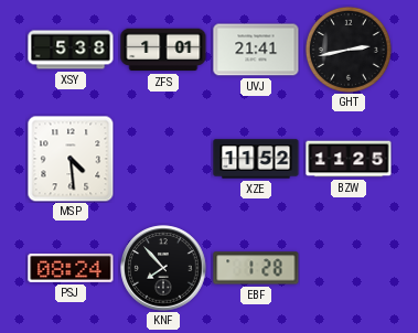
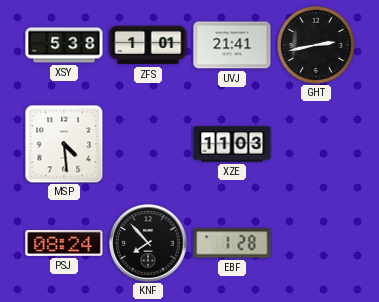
XZE: 11:52 -> 11:03 (232, 144)
BZW: 11:25 -> none (349, 159)
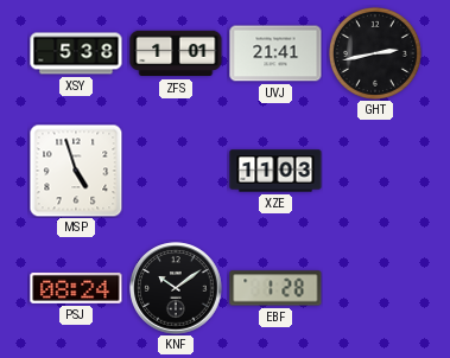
MSP: 4:29 -> 4:57 (76, 171)
KNF: 7:53 -> 10:09 (176, 288)
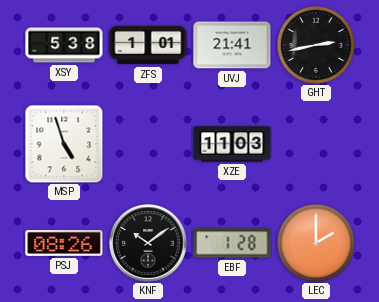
PSJ: 08:24 -> 08:26 (64, 243)
LEC: none -> 2:00 (316, 243)
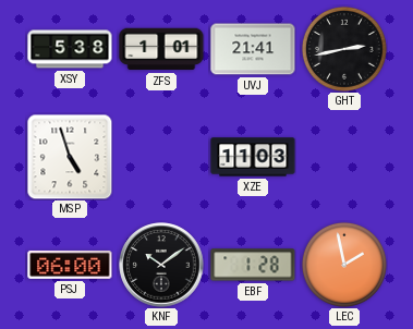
PSJ: 08:26 -> 06:00 (70, 265)
LEC: 2:00 -> 1:58 (344, 265)
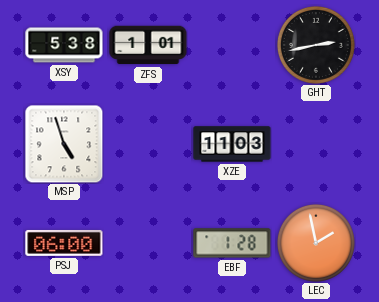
UVJ: 21:41 -> none (253, 49)
KNF: 10:09 -> none (161, 265)
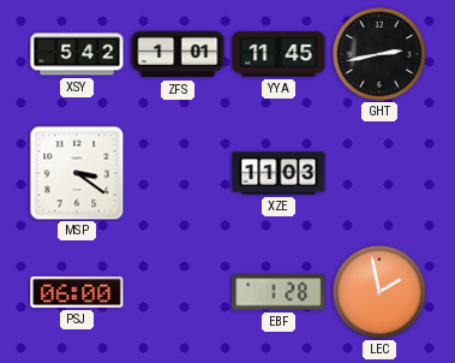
XSY: 5:38 -> 5:42 (77, 54)
YYA: none -> 11:45 (279, 54)
MSP: 4:57 -> 3:21 (77, 173)
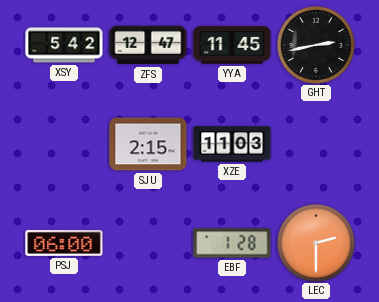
ZFS: 1:01 -> 12:47 (148, 45)
MSP: 3:21 -> none (77, 173)
SJU: none -> 2:15 (148, 144)
LEC: 1:58 -> 2:30 (316, 243)
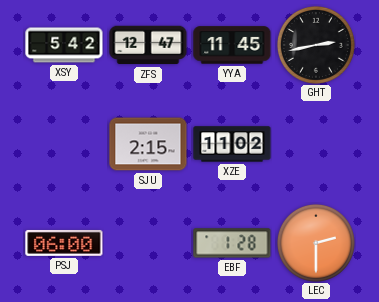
XZE: 11:03 -> 11:02 (232, 144)
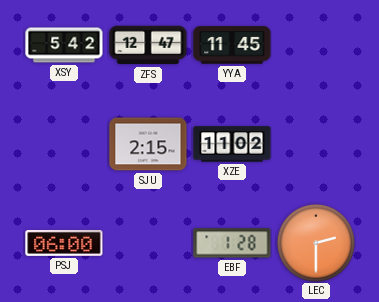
GHT: 2:43 -> none (316, 45)
